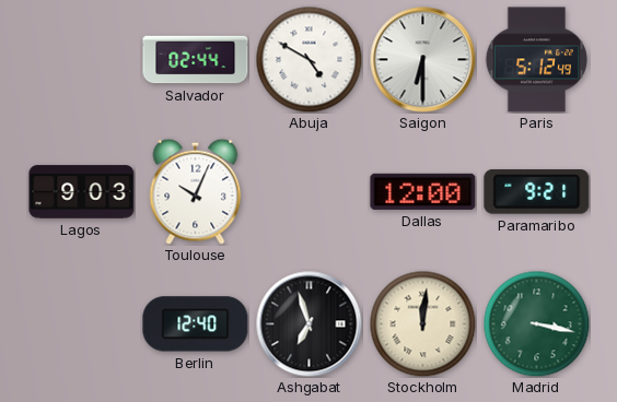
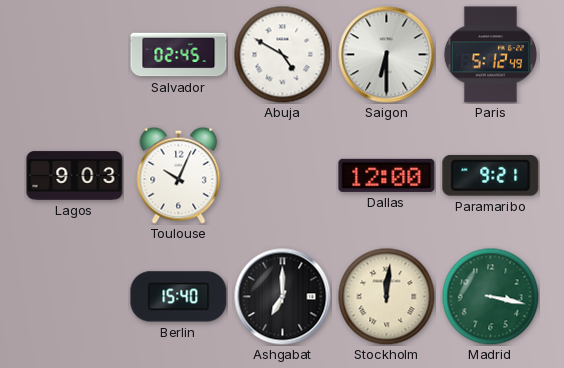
Salvador: 02:44 -> 02:45 (179, 55)
Berlin: 12:40 -> 15:40 (179, 297)
Ashgabat: 6:57 -> 7:00 (283, 297)
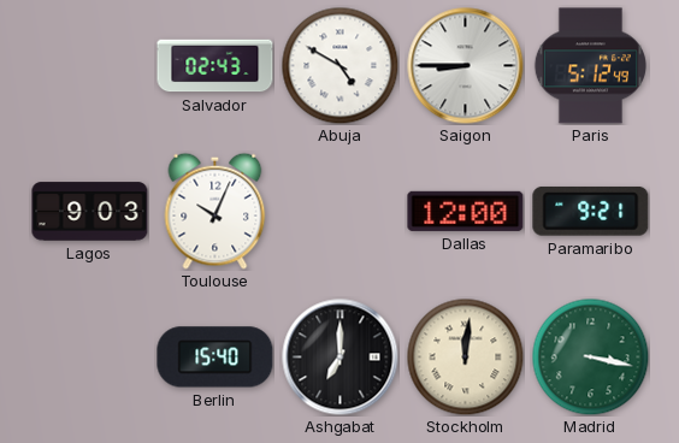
Salvador: 02:45 -> 02:43 (215, 66)
Saigon: 6:30 -> 8:45 (466, 66)
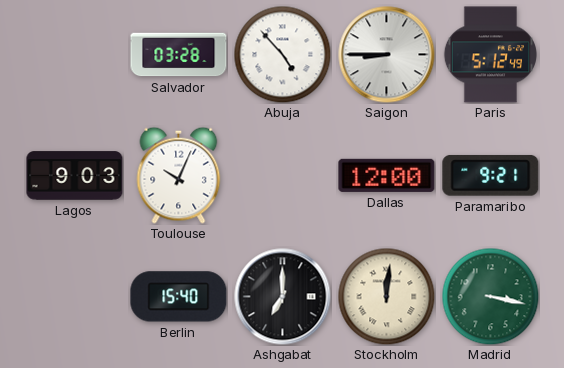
Salvador: 02:43 -> 03:28 (179, 55)
Abuja: 4:50 -> 4:53 (282, 54)
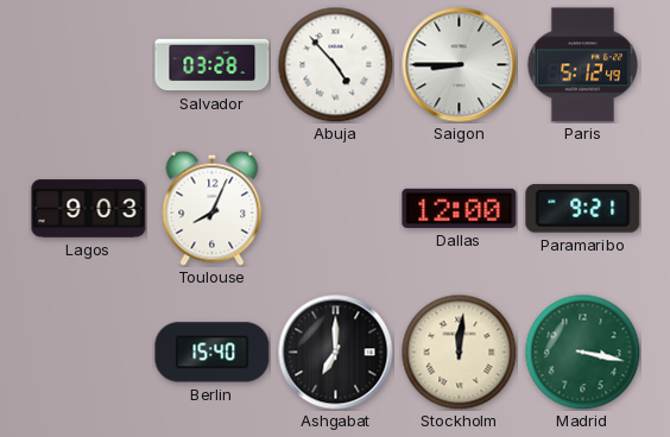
Toulouse: 10:04 -> 8:04 (213, 208)
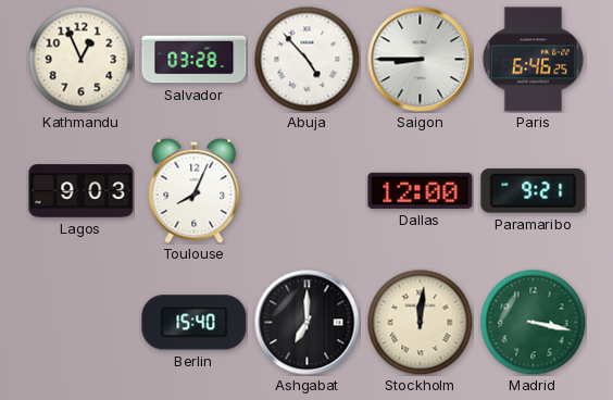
Kathmandu: none -> 12:56 (80, 59)
Paris: 5:12 -> 6:46 (533, 60)
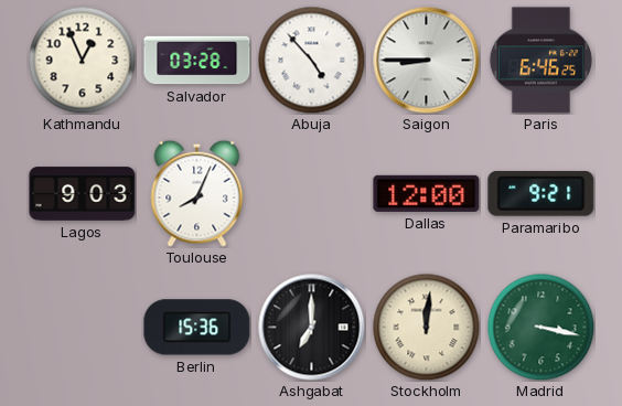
Berlin: 15:40 -> 15:36 (197, 328)
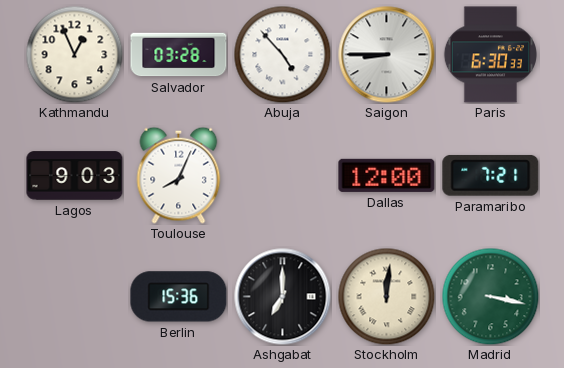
Paris: 6:46 -> 6:30 (490, 55)
Paramaribo: 9:21 -> 7:21 (491, 175)
